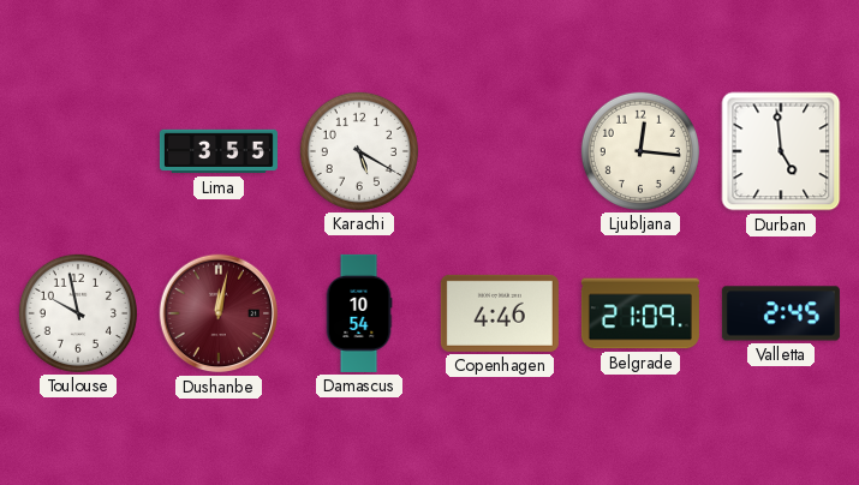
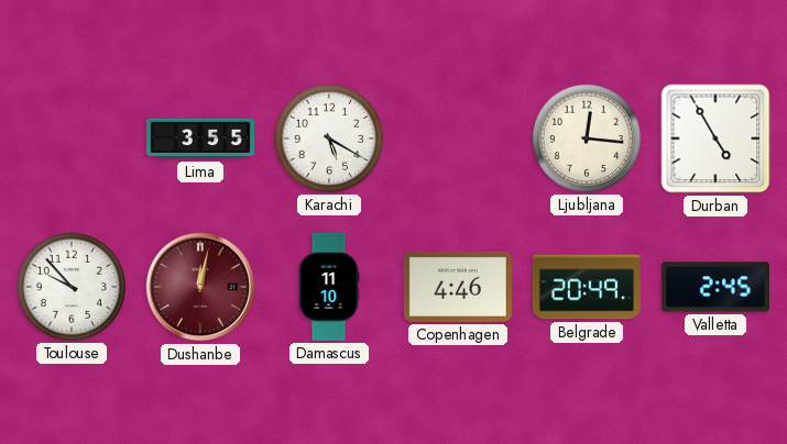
Durban: 4:59 -> 4:55 (715, 138)
Toulouse: 9:58 -> 9:53 (72, 287)
Damascus: 10:54 -> 11:10 (329, 287)
Belgrade: 21:09 -> 20:49 (587, 287)
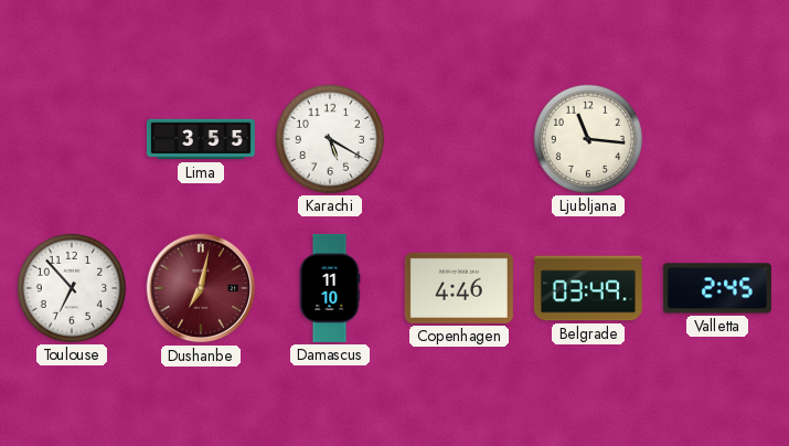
Ljubljana: 12:16 -> 11:16 (588, 139)
Durban: 4:55 -> none (715, 138)
Toulouse: 9:53 -> 6:53 (72, 288)
Dushanbe: 12:02 -> 7:02 (201, 288)
Belgrade: 20:49 -> 03:49 (588, 288)
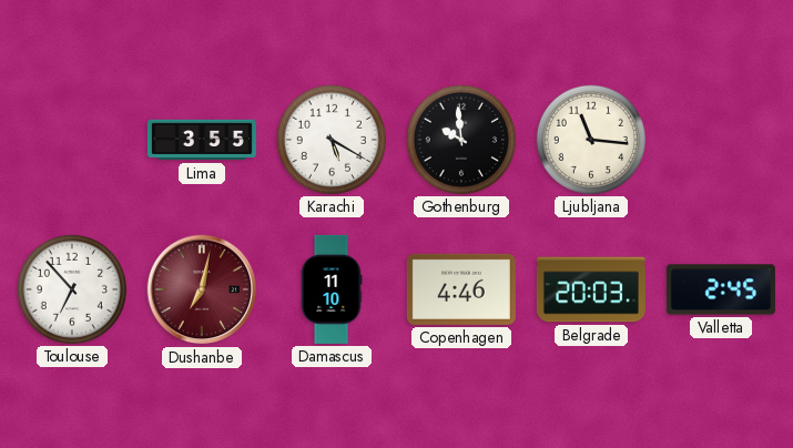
Gothenburg: none -> 9:59 (461, 140)
Belgrade: 03:49 -> 20:03 (591, 289)
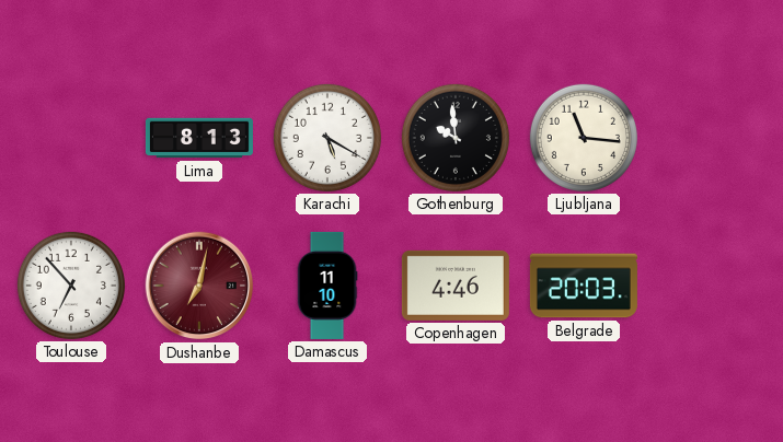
Lima: 3:55 -> 8:13 (199, 138)
Valletta: 2:45 -> none (721, 289)
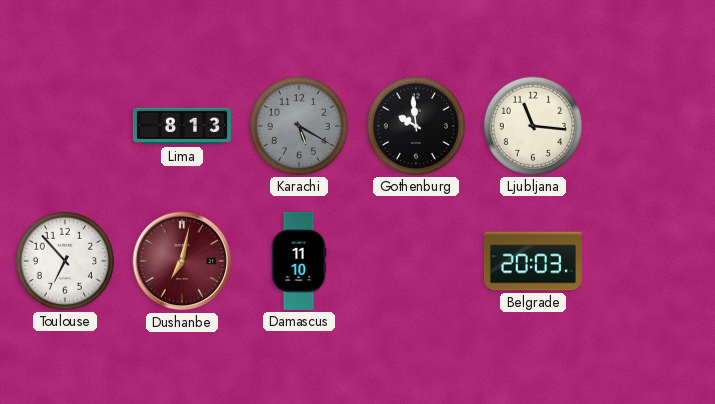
Karachi dial: white -> grey (299, 126)
Copenhagen: 4:46 -> none (456, 286)
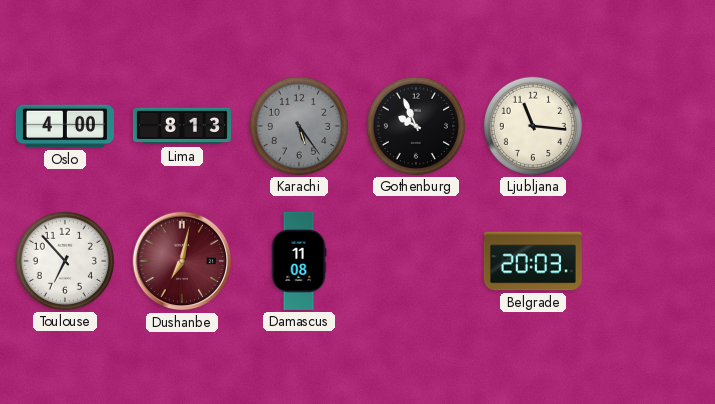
Oslo: none -> 4:00 (65, 126)
Karachi: 5:20 -> 5:24 (299, 126)
Gothenburg: 9:59 -> 9:56 (416, 126)
Damascus: 11:10 -> 11:08 (299, 261)
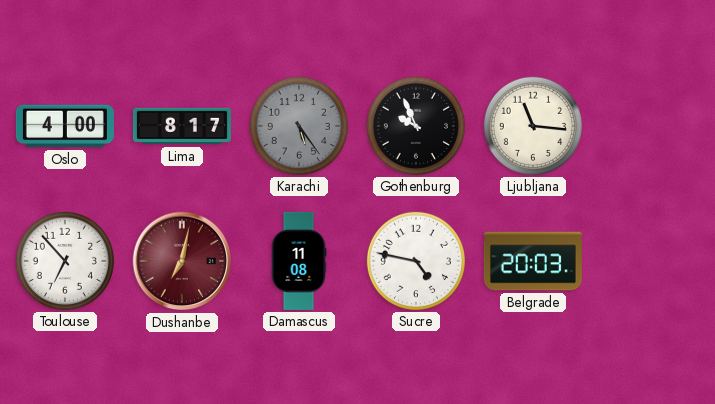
Lima: 8:13 -> 8:17 (182, 126)
Sucre: none -> 4:47 (416, 261)
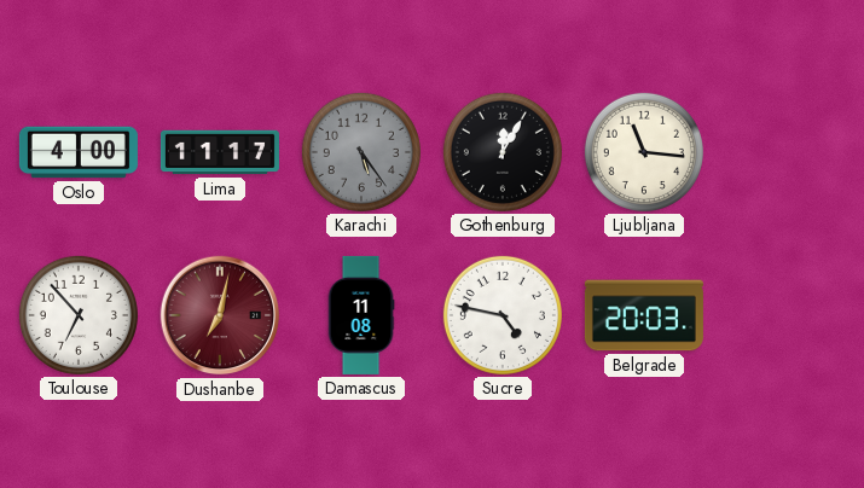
Lima: 8:17 -> 11:17 (220, 152)
Gothenburg: 9:56 -> 12:05 (503, 152)
